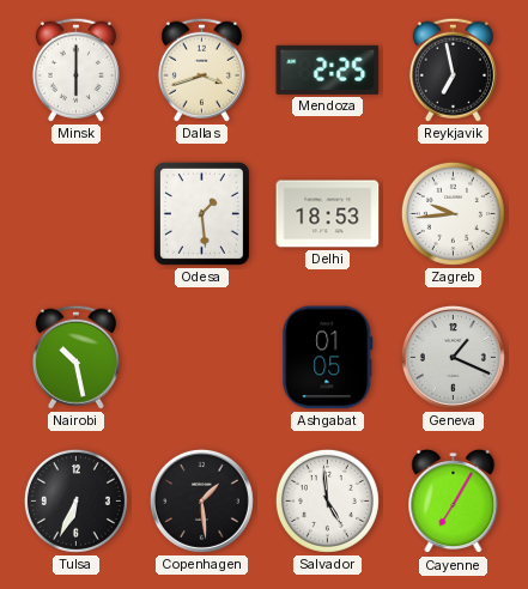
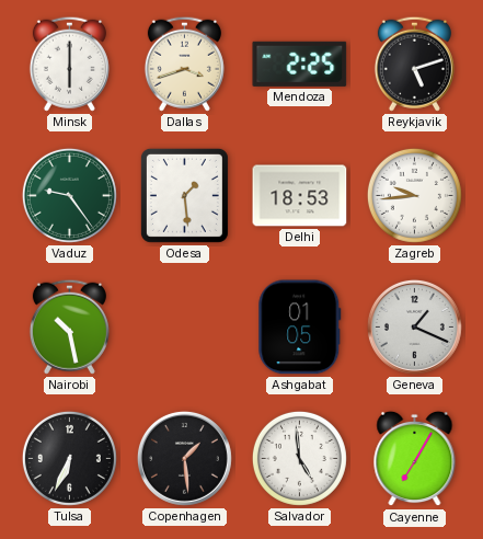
Reykjavik: 6:58 -> 5:12 (414, 64)
Vaduz: none -> 9:24 (69, 195)
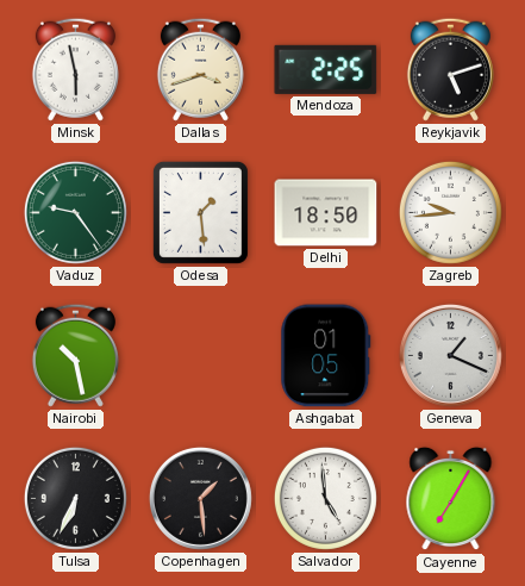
Minsk: 6:00 -> 5:58 (75, 69)
Delhi: 18:53 -> 18:50 (326, 213)
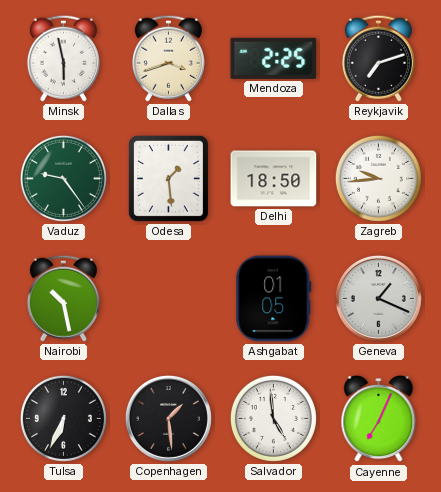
Reykjavik: 5:12 -> 7:12 (378, 58)
Cayenne: 7:05 -> 7:04 (379, 419)
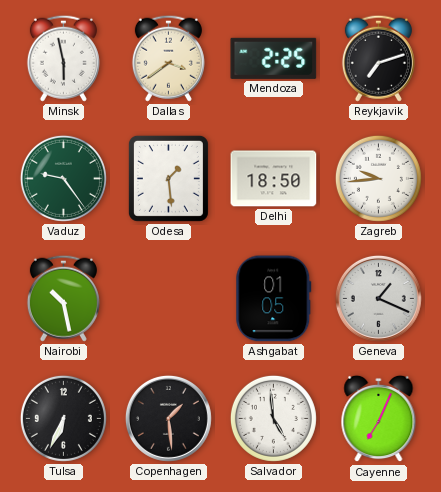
Dallas: 3:42 -> 3:39 (168, 58)
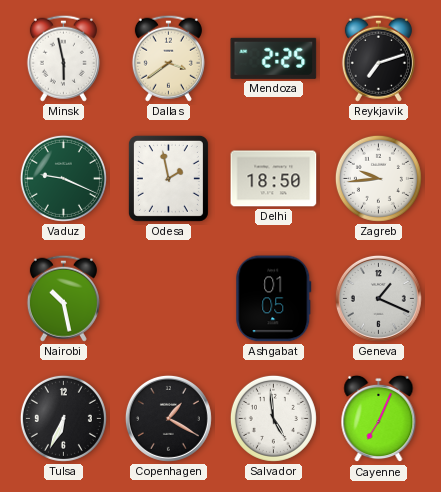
Vaduz: 9:24 -> 9:19 (63, 178)
Odesa: 1:29 -> 1:58 (168, 178)
Copenhagen: 1:29 -> 1:20 (168, 418)
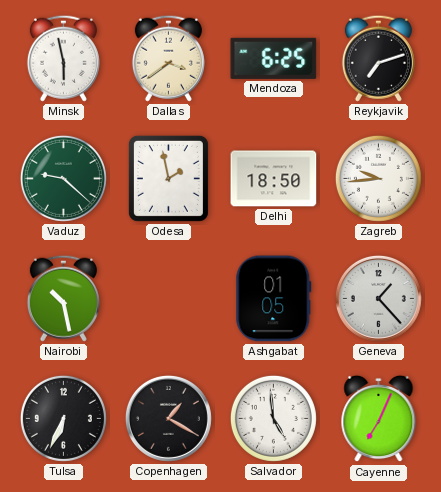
Mendoza: 2:25 -> 6:25 (274, 58)
Vaduz: 9:19 -> 9:22 (63, 178)
Geneva: 1:19 -> 1:23 (378, 298)
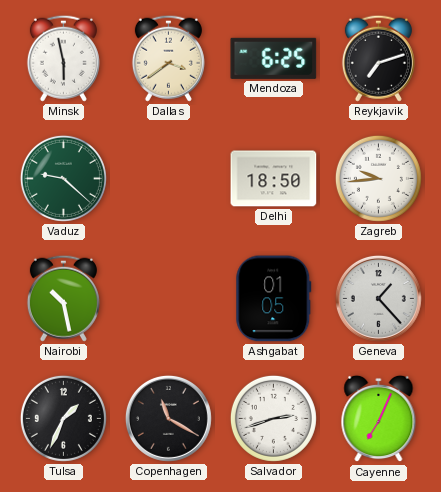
Odesa: 1:58 -> none (168, 178)
Tulsa: 6:34 -> 1:34 (63, 418)
Copenhagen: 1:20 -> 11:20 (168, 418)
Salvador: 4:59 -> 2:42 (273, 418)
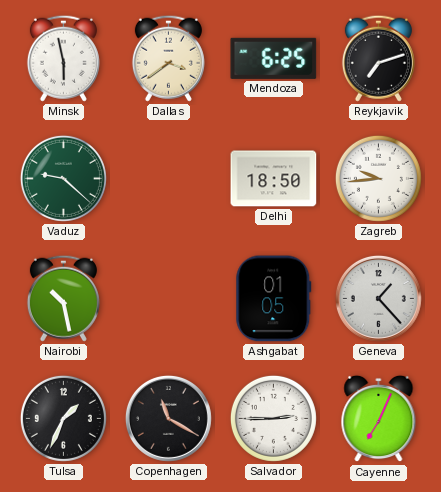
Salvador: 2:42 -> 2:45 (273, 418)
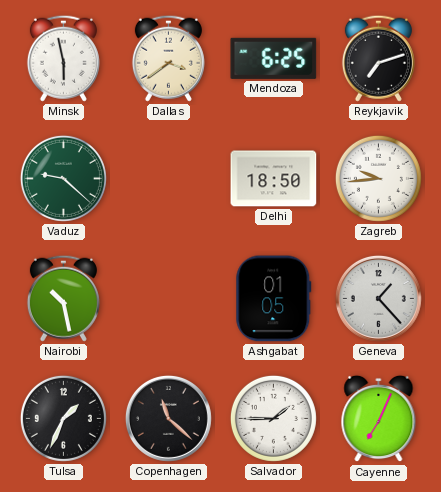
Copenhagen: 11:20 -> 11:22 (168, 418)
Salvador: 2:45 -> 1:45 (273, 418)
